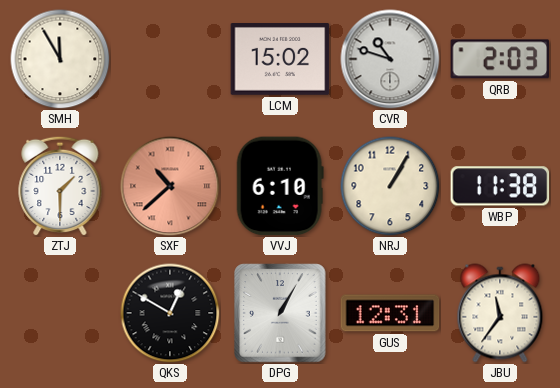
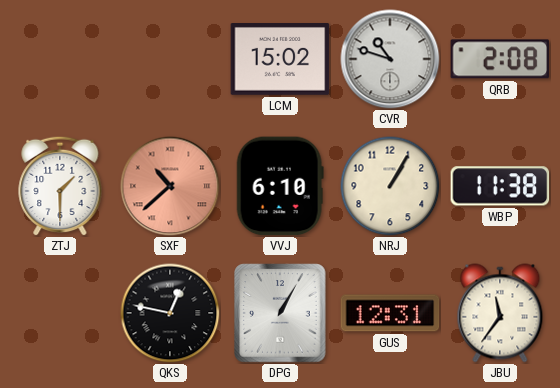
SMH: 11:55 -> none (60, 59)
QRB: 2:03 -> 2:08 (500, 59)
QKS: 12:50 -> 12:47 (170, 313)
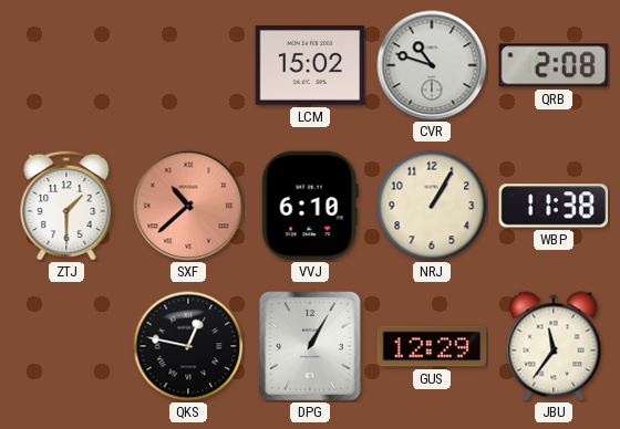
GUS: 12:31 -> 12:29 (432, 346)
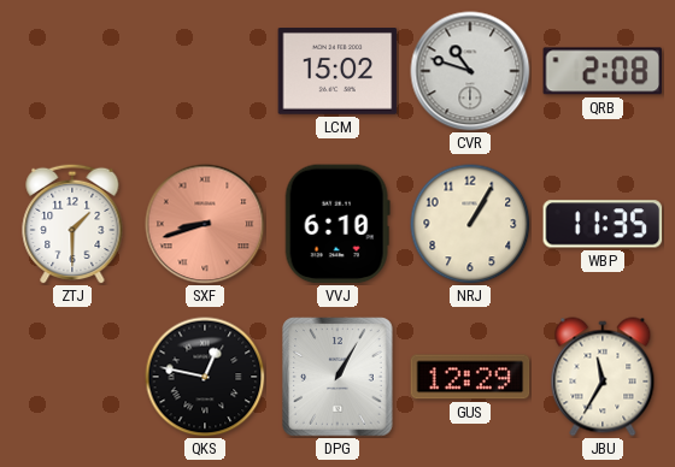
SXF: 10:38 -> 8:42 (205, 224)
WBP: 11:38 -> 11:35 (603, 224)
JBU: 11:36 -> 11:35 (603, 377)
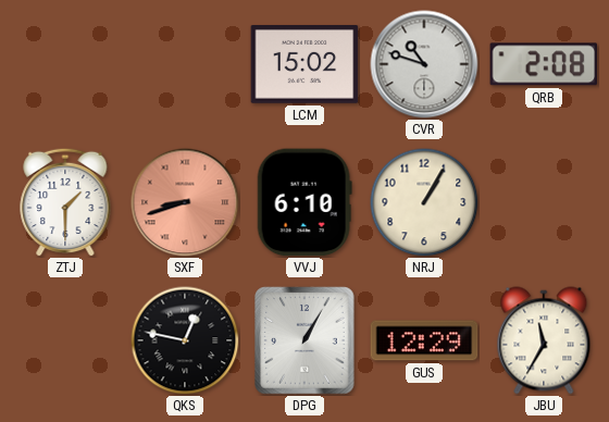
WBP: 11:35 -> none (603, 224)
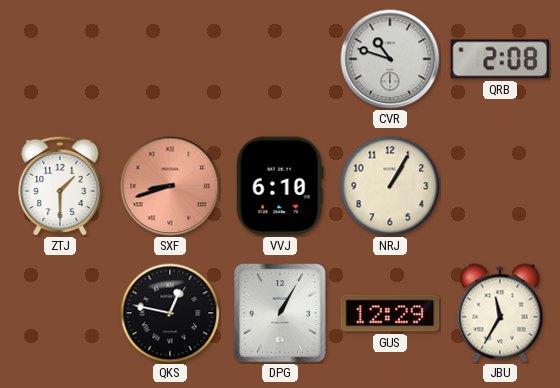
LCM: 15:02 -> none (304, 65)
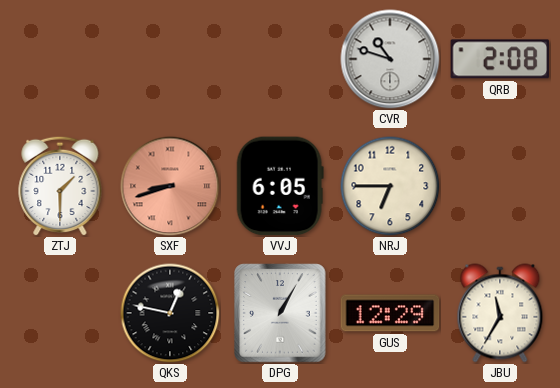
VVJ: 6:10 -> 6:05 (280, 186)
NRJ: 1:05 -> 6:45 (390, 186)
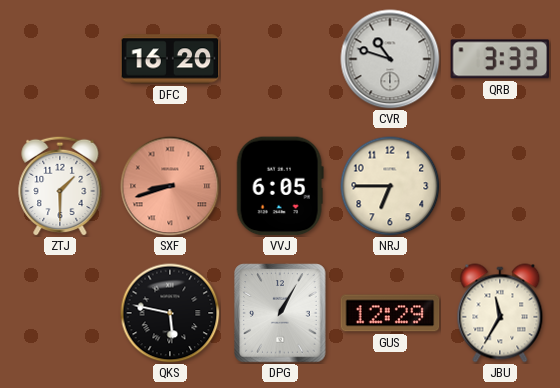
DFC: none -> 16:20 (170, 59)
QRB: 2:08 -> 3:33 (500, 59)
QKS: 12:47 -> 5:47 (170, 313)
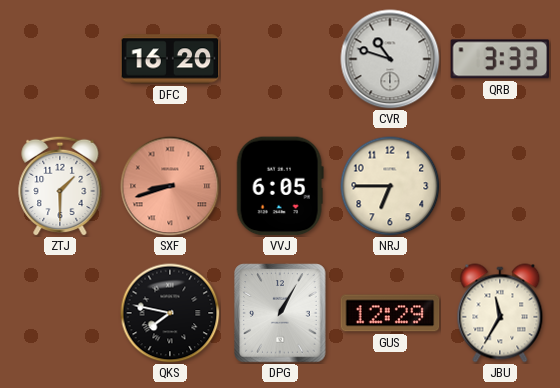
QKS: 5:47 -> 7:47 (170, 313)
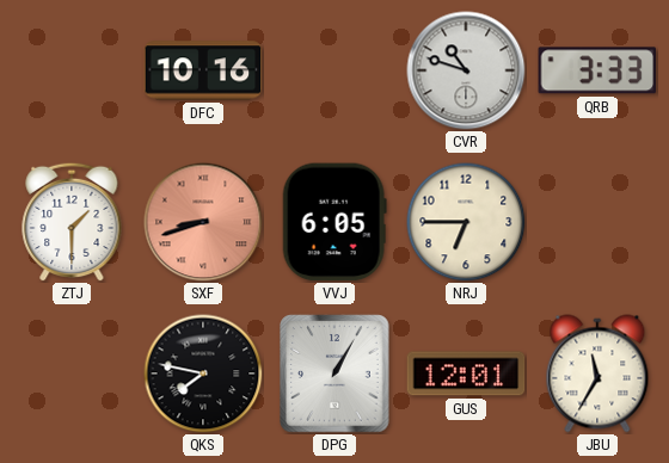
DFC: 16:20 -> 10:16 (203, 70)
GUS: 12:29 -> 12:01 (466, 374)
